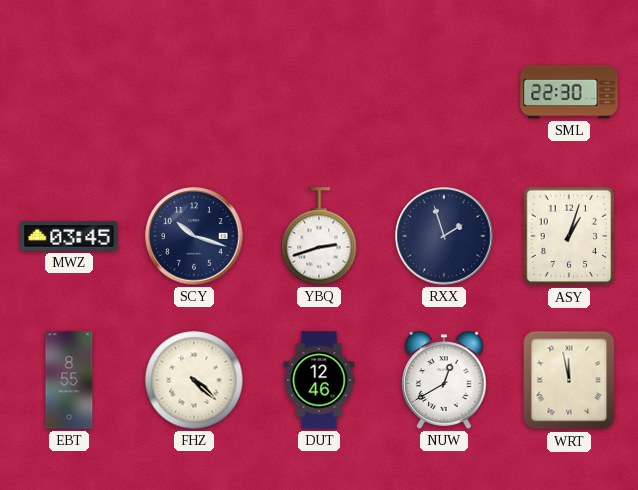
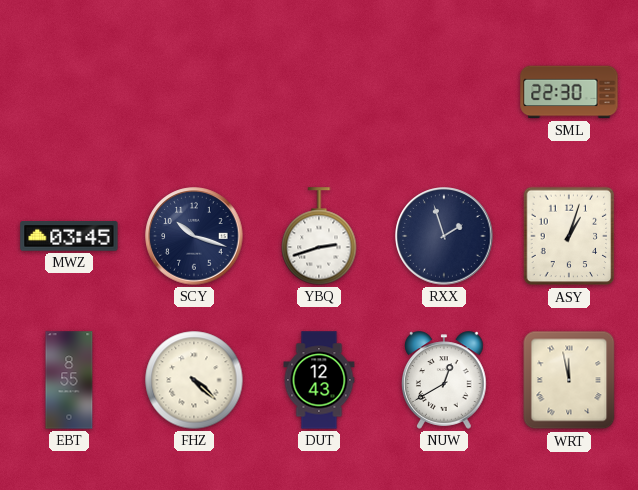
DUT: 12:46 -> 12:43 (319, 380)
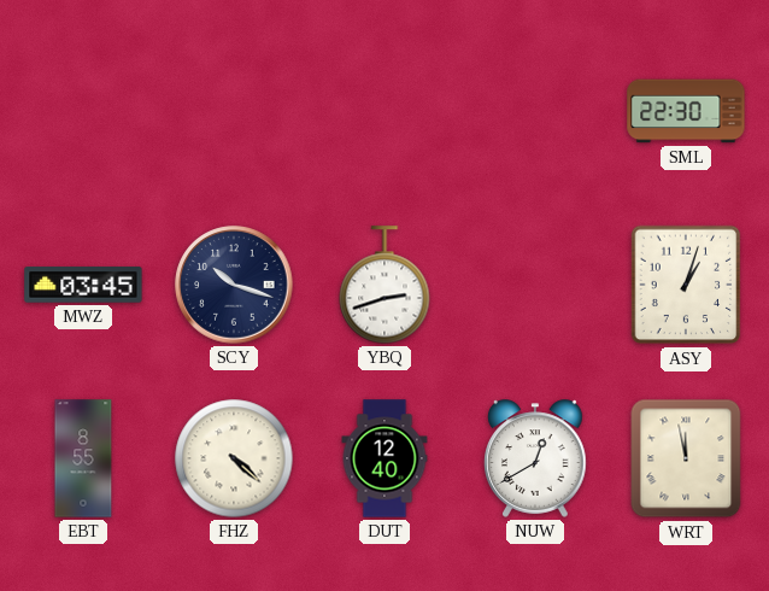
RXX: 1:57 -> none (444, 236)
DUT: 12:43 -> 12:40 (384, 458)
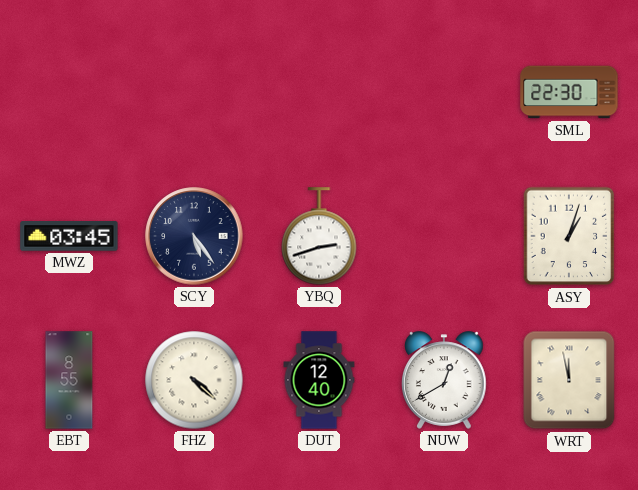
SCY: 10:18 -> 5:24 (194, 236)
